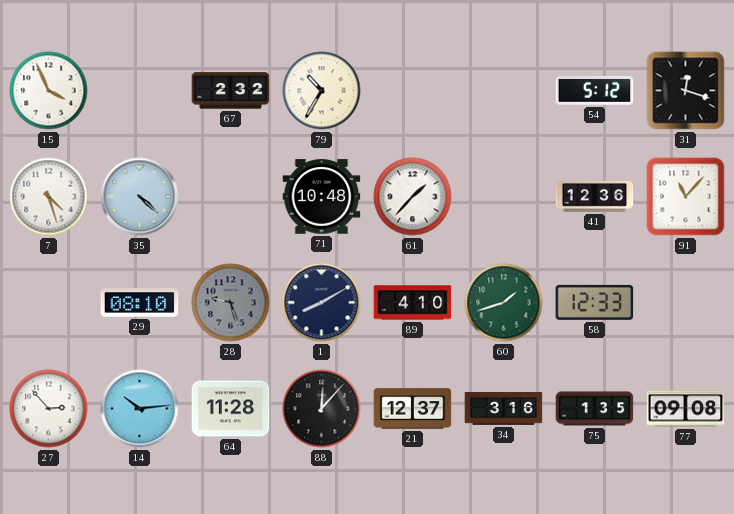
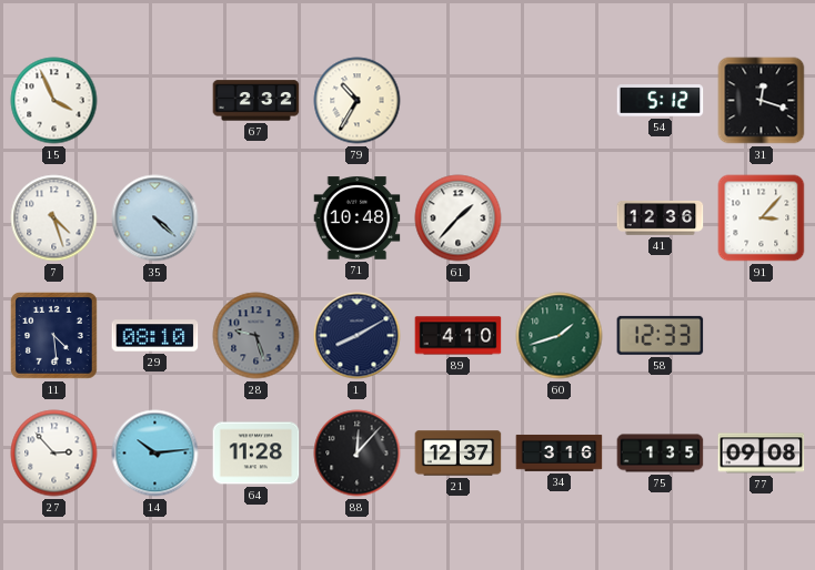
91: 11:07 -> 3:07 (762, 218)
11: none -> 4:29 (54, 336)
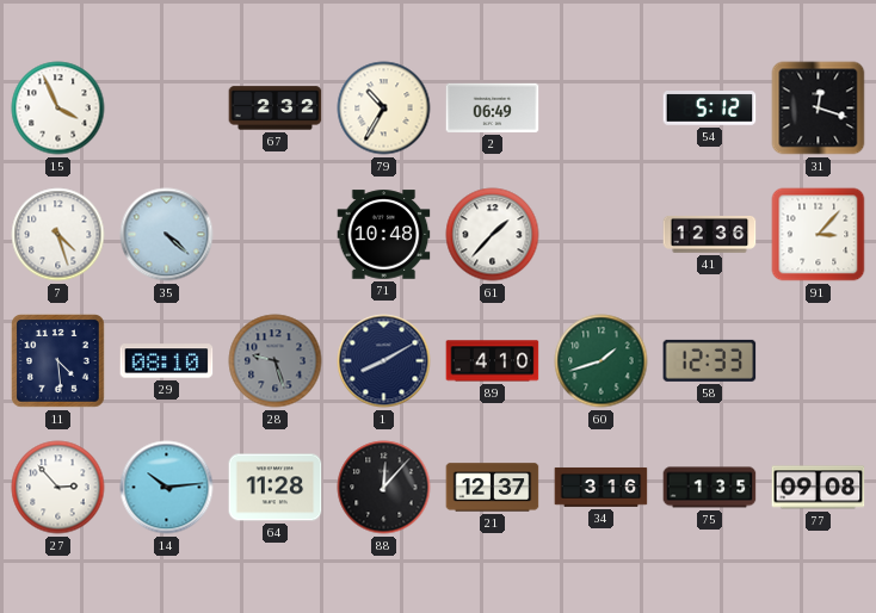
2: none -> 06:49 (493, 107)
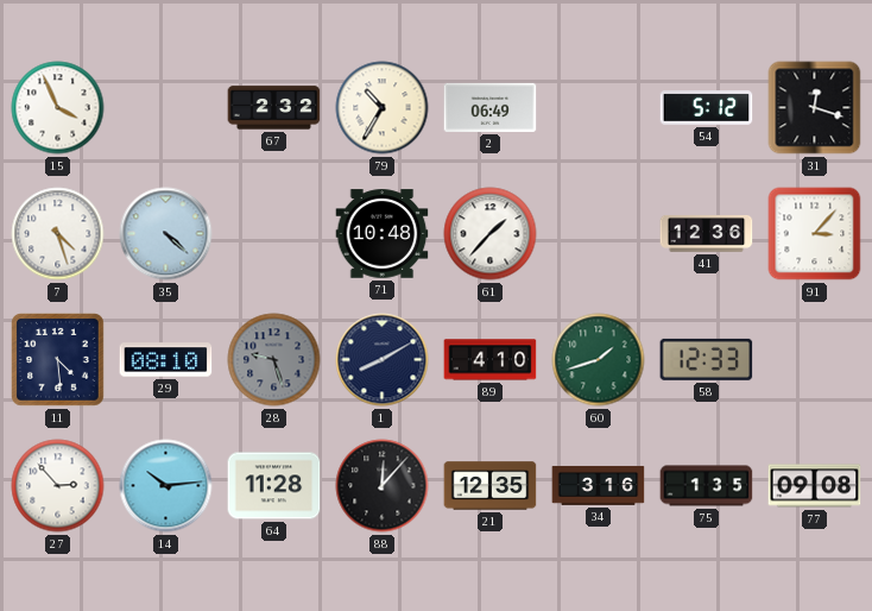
21: 12:37 -> 12:35 (491, 486)
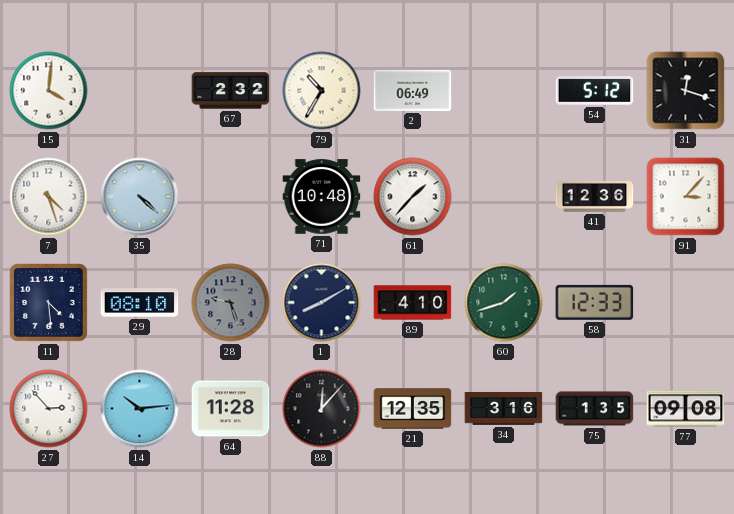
15: 3:56 -> 4:01 (49, 91)
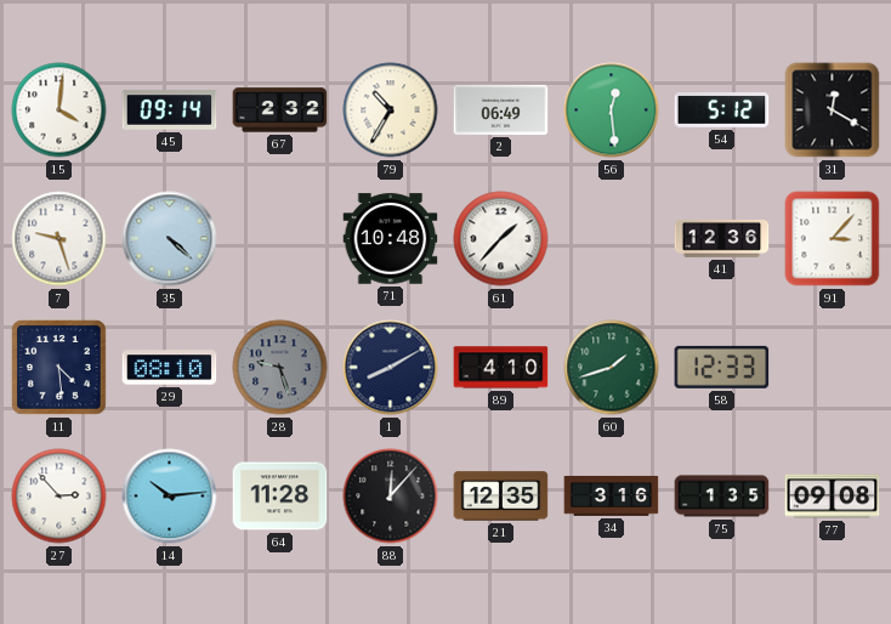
45: none -> 09:14 (170, 110)
56: none -> 12:29 (612, 110)
31: 12:18 -> 12:20 (833, 110)
7: 4:27 -> 9:27 (59, 239)
